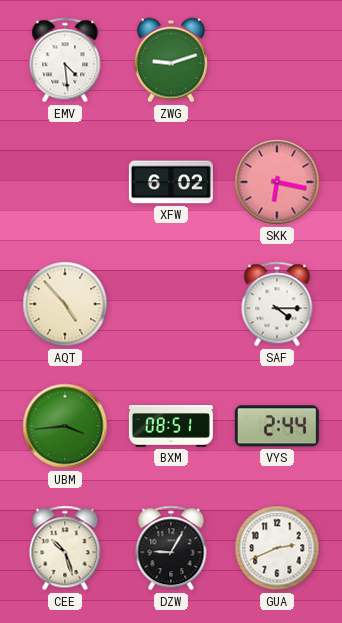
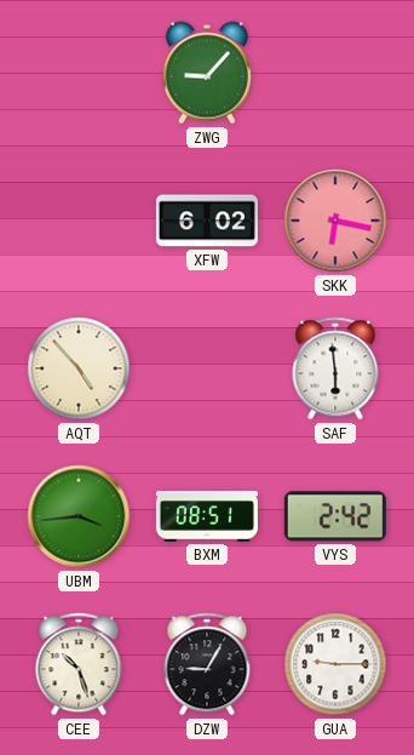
EMV: 4:29 -> none (65, 60)
ZWG: 9:12 -> 9:07 (207, 73)
SAF: 4:15 -> 5:59 (335, 368)
VYS: 2:44 -> 2:42 (335, 516)
GUA: 2:41 -> 9:15 (335, 664)
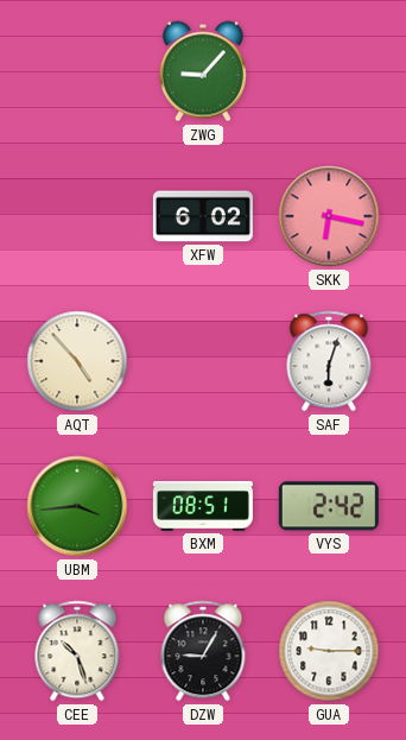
SAF: 5:59 -> 6:03 (329, 361)
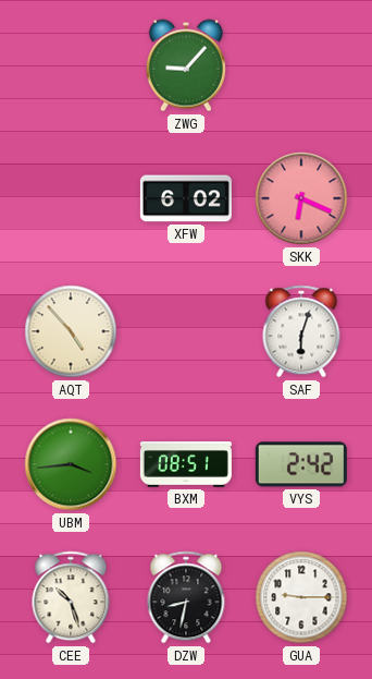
SKK: 6:17 -> 6:19 (301, 198)
DZW: 9:05 -> 8:32 (186, 597)
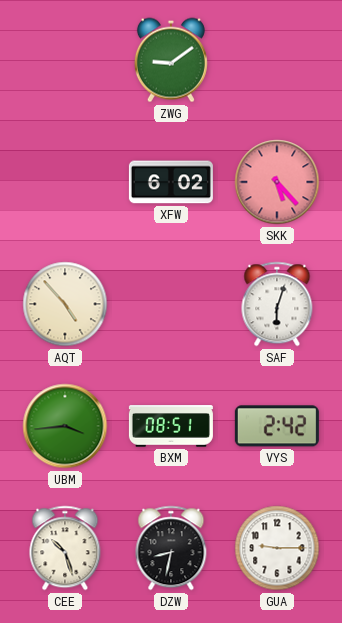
ZWG: 9:07 -> 9:09 (171, 60)
SKK: 6:19 -> 5:23 (277, 182)
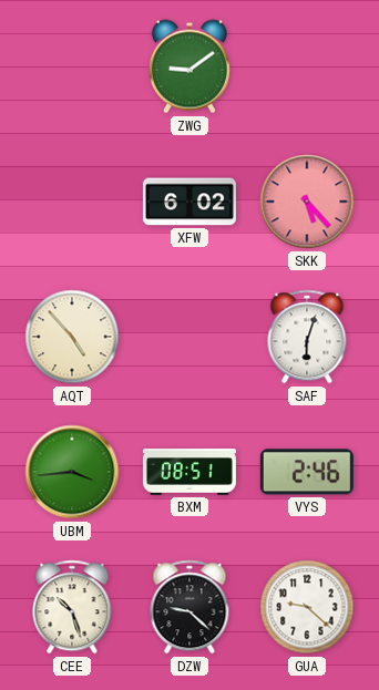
VYS: 2:42 -> 2:46 (307, 472)
DZW: 8:32 -> 9:22 (189, 607)
GUA: 9:15 -> 9:22 (307, 607)
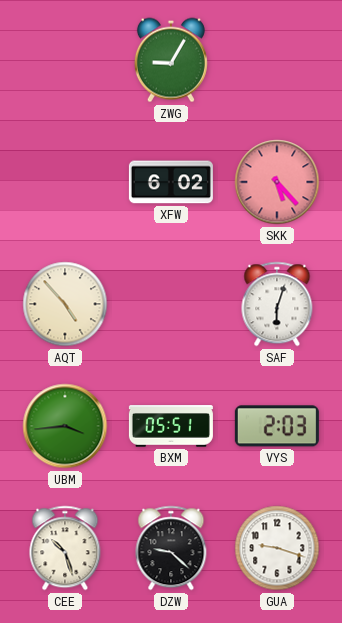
ZWG: 9:09 -> 9:05 (171, 60)
BXM: 08:51 -> 05:51 (171, 426)
VYS: 2:46 -> 2:03 (277, 426)
GUA: 9:22 -> 9:18 (277, 548)
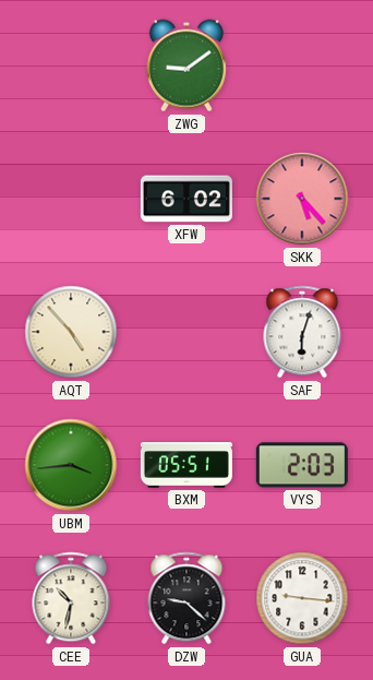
ZWG: 9:05 -> 9:09 (186, 65)
CEE: 10:27 -> 10:32 (71, 598)
GUA: 9:18 -> 9:16 (302, 598)
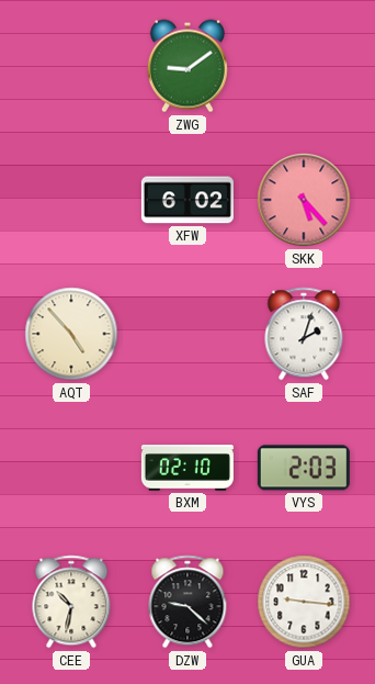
SAF: 6:03 -> 2:03 (304, 334)
UBM: 3:44 -> none (71, 465)
BXM: 05:51 -> 02:10 (187, 468)
